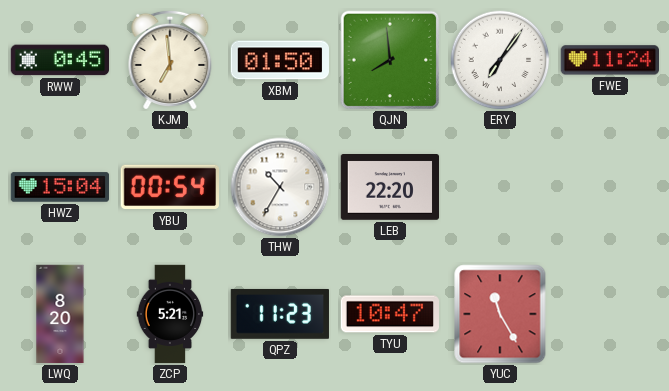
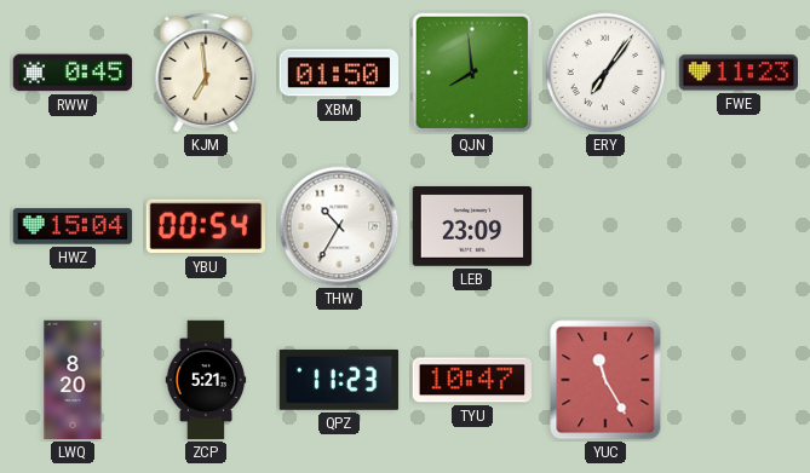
FWE: 11:24 -> 11:23 (737, 73)
LEB: 22:20 -> 23:09 (472, 227)
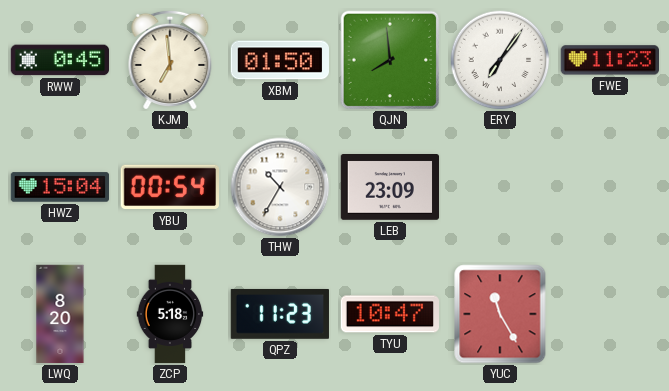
ZCP: 5:21 -> 5:18 (170, 314)
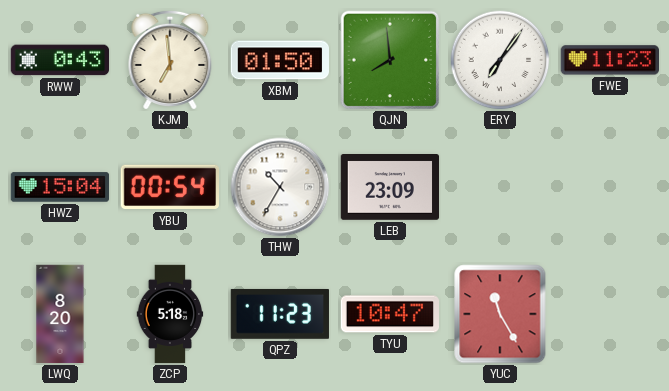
RWW: 0:45 -> 0:43 (60, 60)
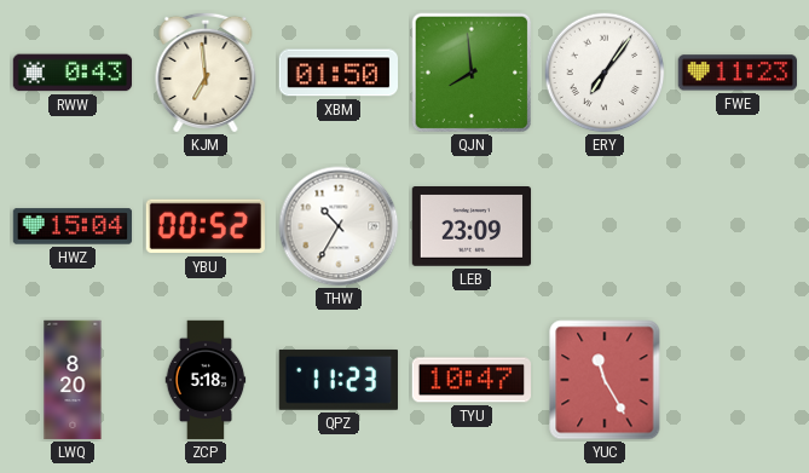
YBU: 00:54 -> 00:52 (204, 226)
